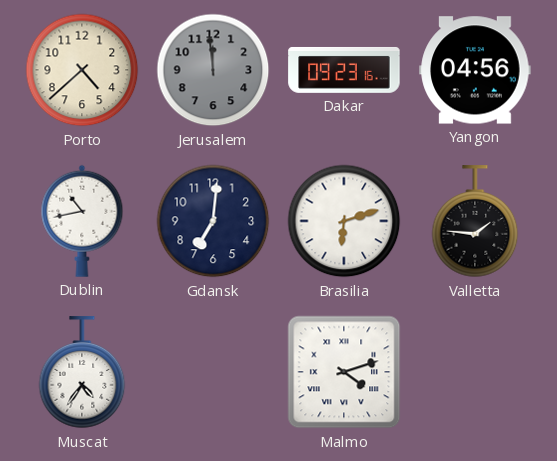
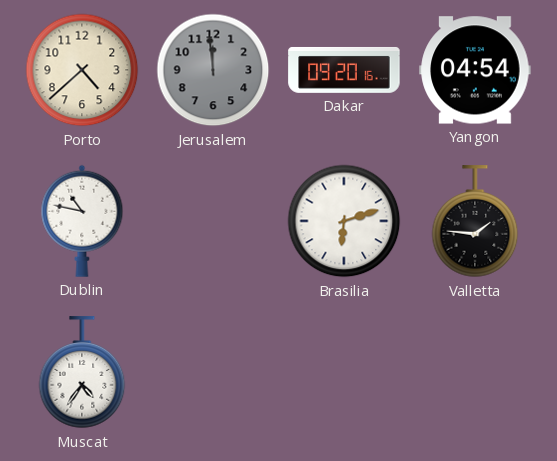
Dakar: 09:23 -> 09:20 (344, 70)
Yangon: 04:56 -> 04:54 (475, 70)
Dublin: 10:43 -> 10:47 (82, 221)
Gdansk: 7:01 -> none (213, 221)
Malmo: 4:12 -> none (344, 372)
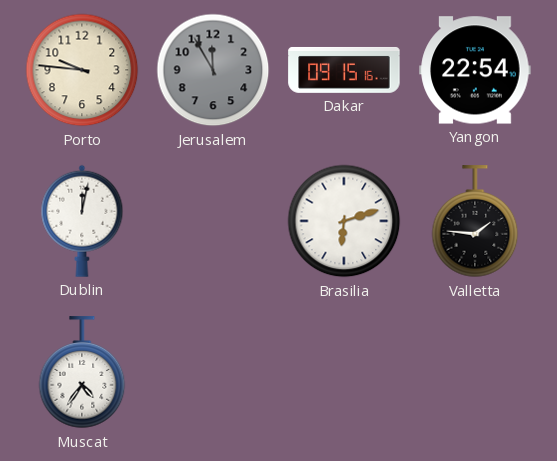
Porto: 4:38 -> 9:46 (82, 70)
Jerusalem: 11:59 -> 11:55 (213, 70)
Dakar: 09:20 -> 09:15 (344, 70)
Yangon: 04:54 -> 22:54 (475, 70)
Dublin: 10:47 -> 12:02 (82, 221)
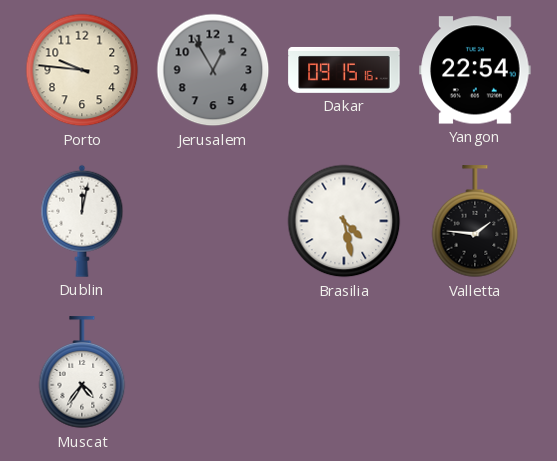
Jerusalem: 11:55 -> 12:55 (213, 70)
Brasilia: 6:12 -> 4:28 (344, 221)
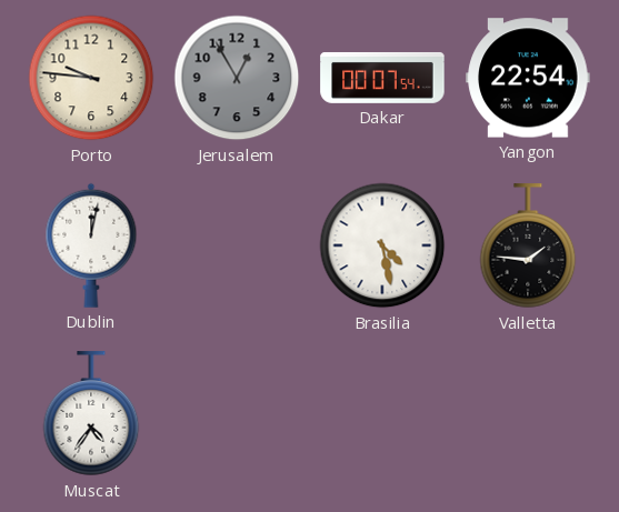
Dakar: 09:15 -> 00:07 (382, 78)
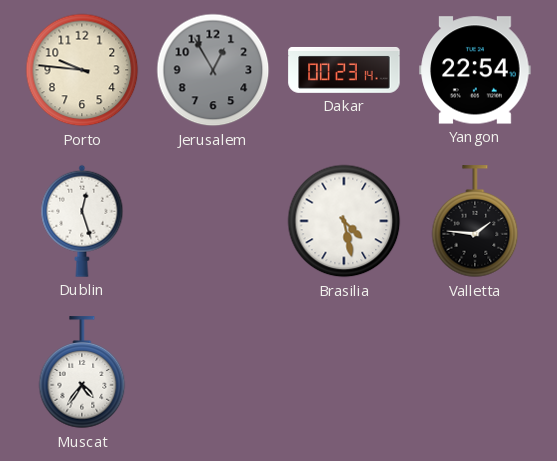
Dakar: 00:07 -> 00:23 (344, 70)
Dublin: 12:02 -> 12:27 (82, 221)
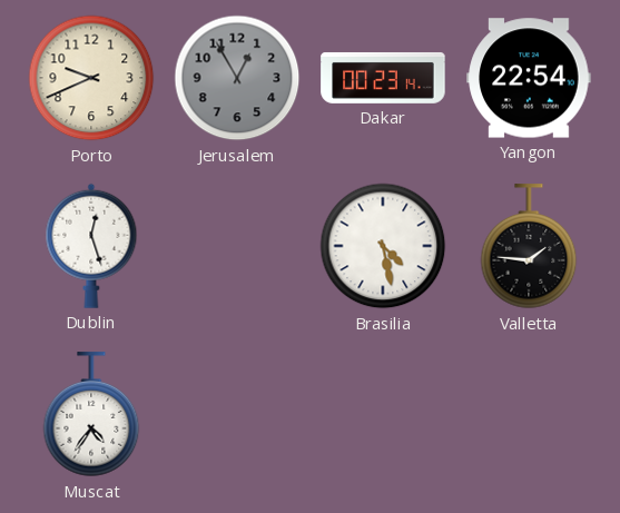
Porto: 9:46 -> 9:41 (91, 78)
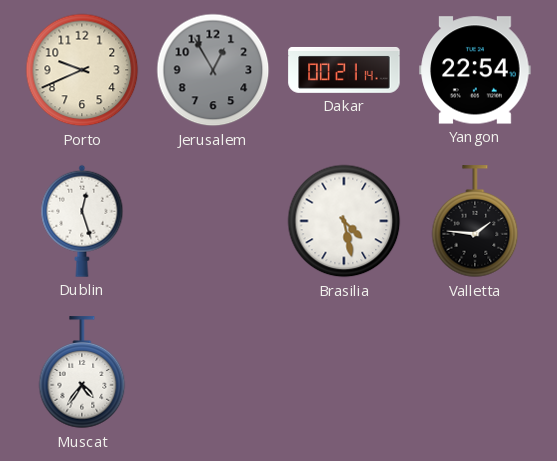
Dakar: 00:23 -> 00:21 (344, 70)
